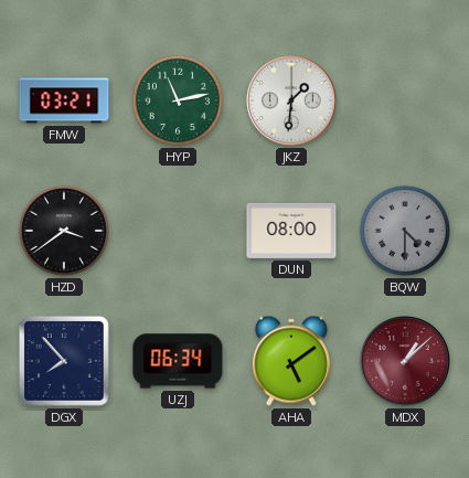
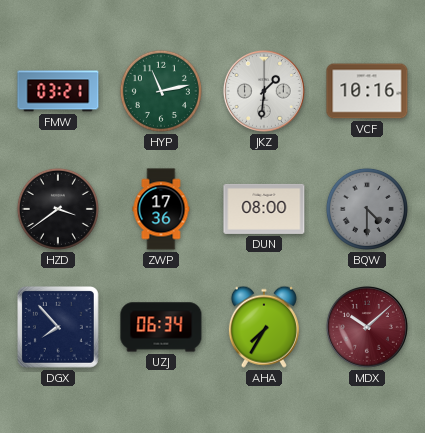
VCF: none -> 10:16 (367, 91)
ZWP: none -> 17:36 (161, 209)
AHA: 5:09 -> 7:35 (264, 327)
MDX: 1:08 -> 10:08 (367, 327)
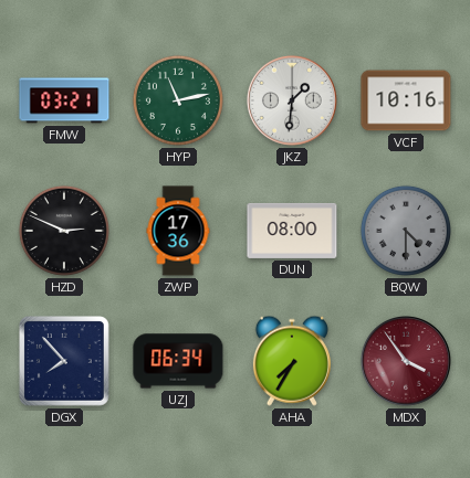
HZD: 3:39 -> 2:49 (64, 231)
MDX: 10:08 -> 3:54 (406, 361)
